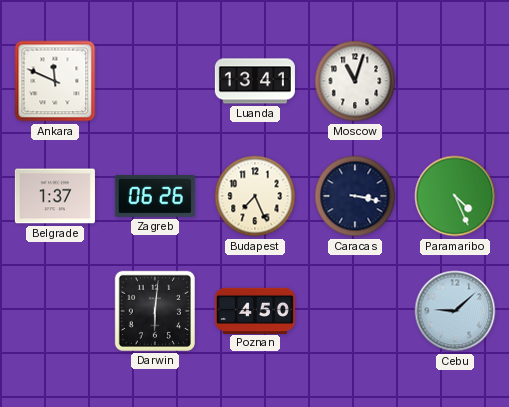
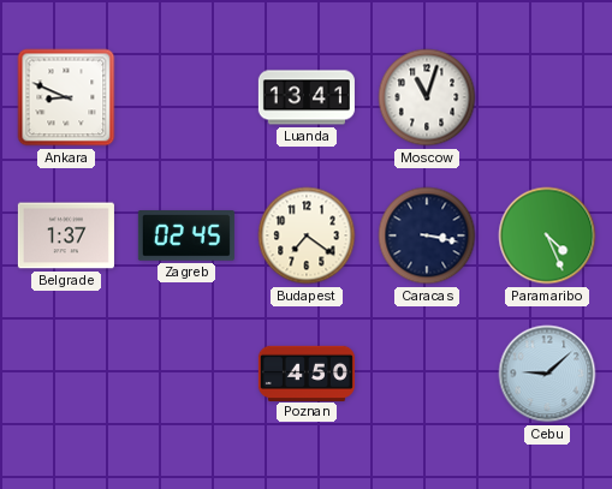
Ankara: 11:49 -> 8:49 (66, 97)
Zagreb: 06:26 -> 02:45 (186, 237)
Budapest: 7:26 -> 7:21 (307, 235)
Darwin: 6:01 -> none (155, 311)
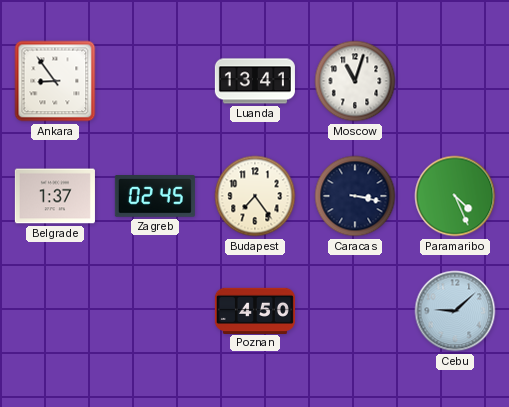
Ankara: 8:49 -> 8:54 (55, 81)
Budapest: 7:21 -> 7:24 (255, 196)
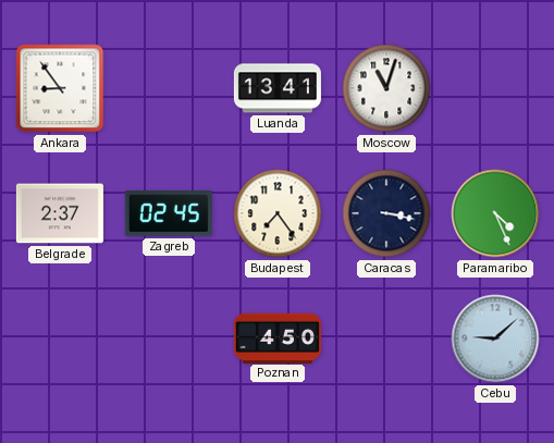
Belgrade: 1:37 -> 2:37 (60, 213)
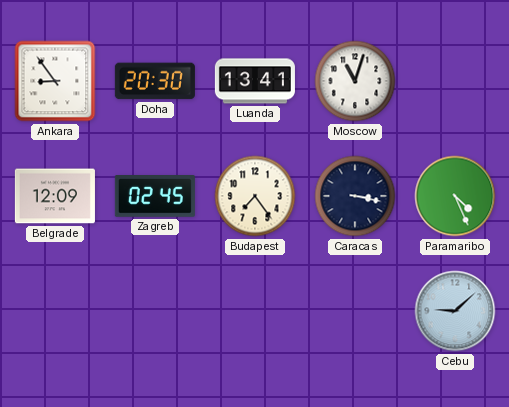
Doha: none -> 20:30 (155, 81)
Belgrade: 2:37 -> 12:09 (55, 196)
Poznan: 4:50 -> none (278, 337)
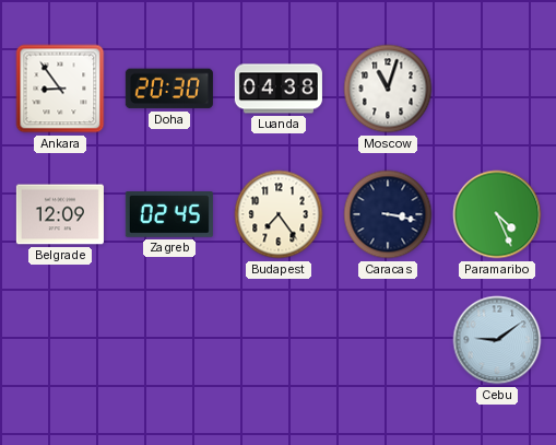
Luanda: 13:41 -> 04:38 (279, 89)
Cebu: 9:08 -> 9:09 (497, 340)
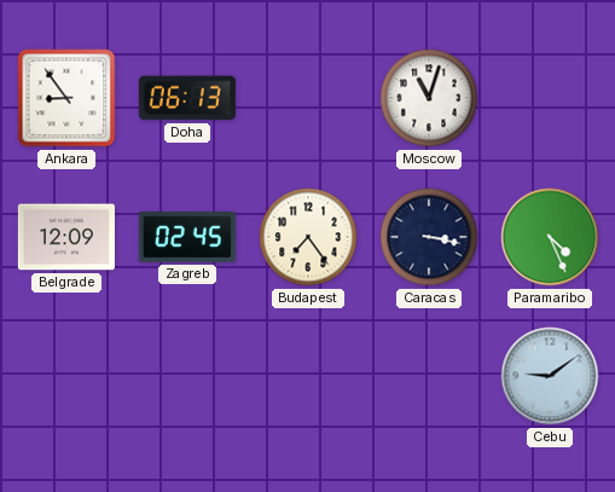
Doha: 20:30 -> 06:13 (187, 98)
Luanda: 04:38 -> none (279, 89)
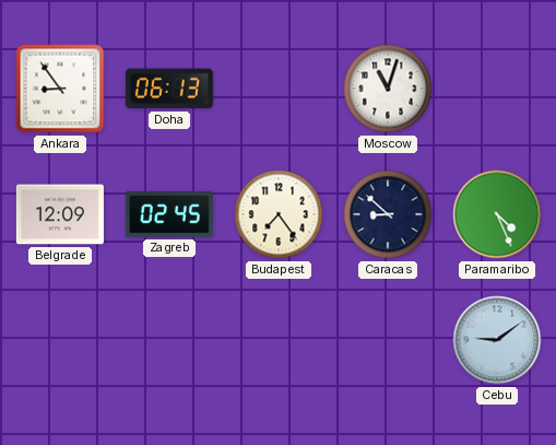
Caracas: 3:17 -> 8:52 (388, 214)
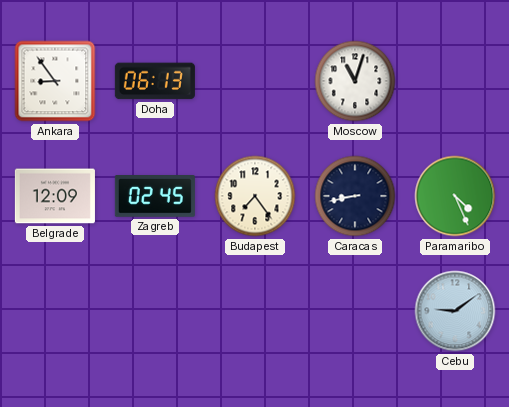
Caracas: 8:52 -> 8:43 (355, 196)
